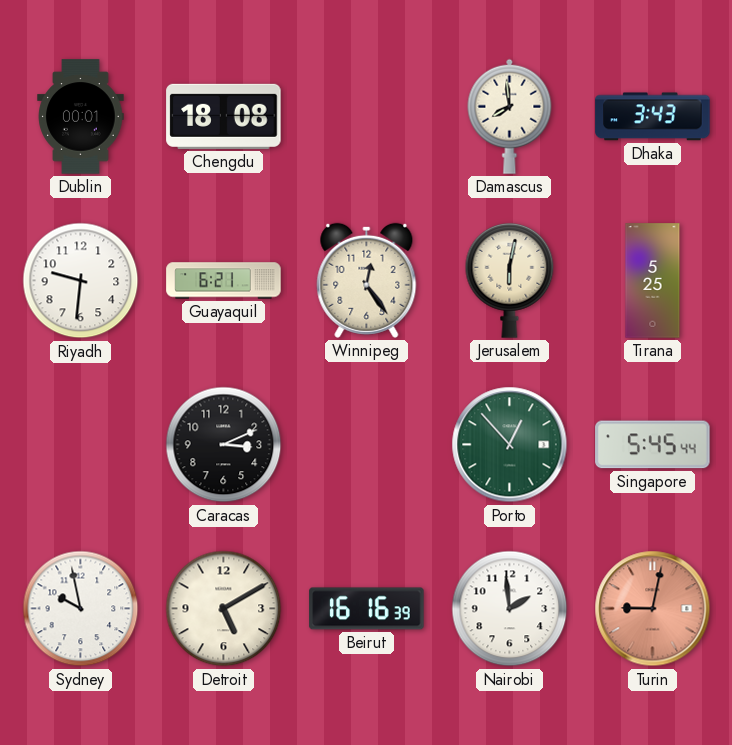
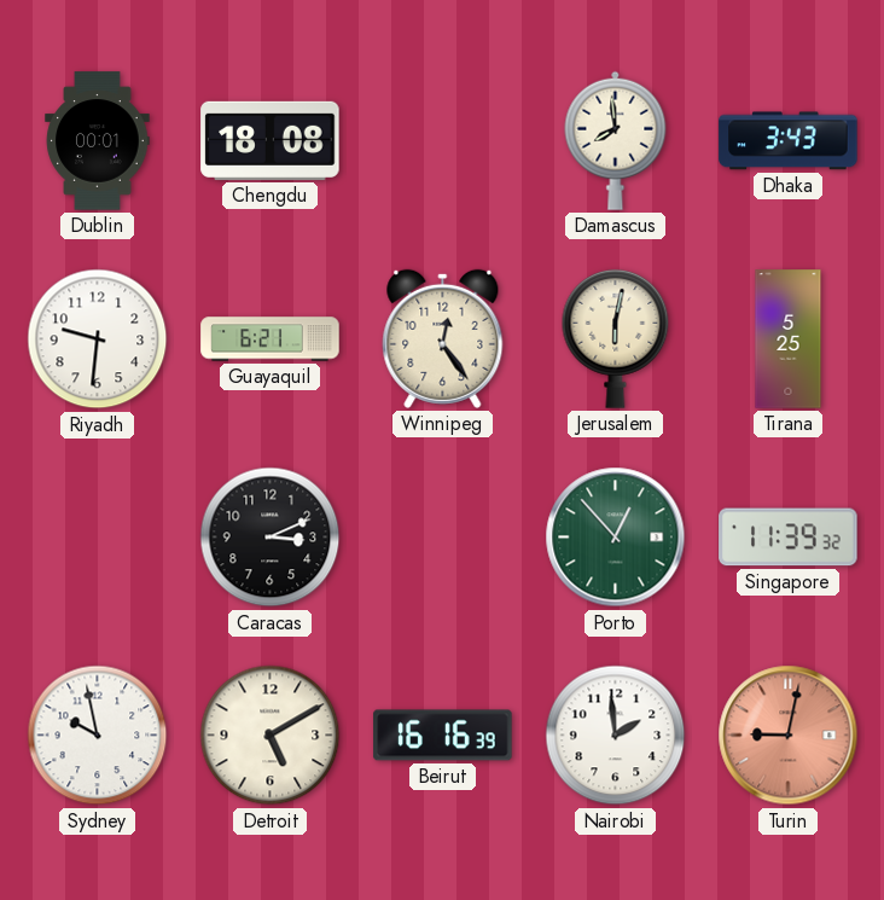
Singapore: 5:45 -> 11:39 (789, 538)
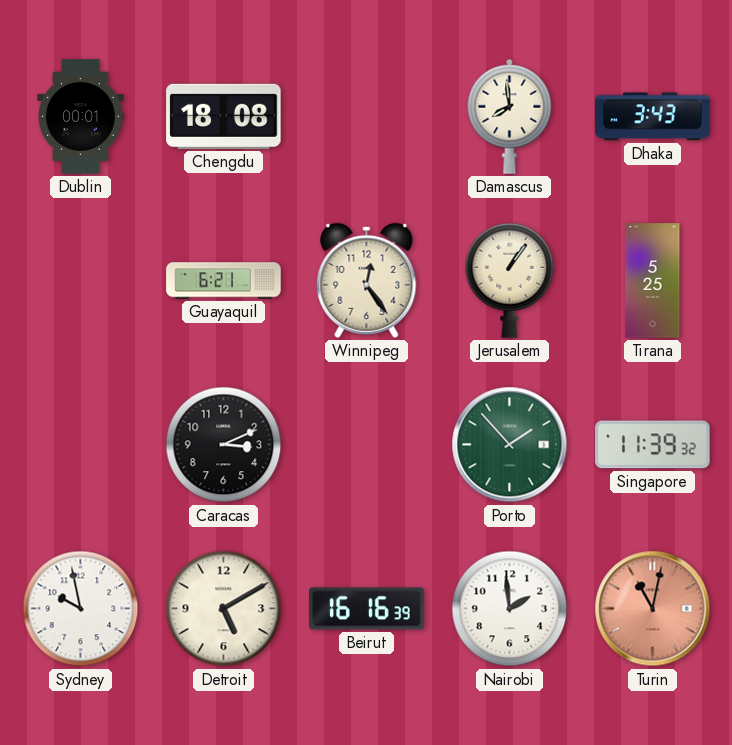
Riyadh: 9:31 -> none (98, 339)
Jerusalem: 6:02 -> 1:06 (510, 280)
Porto: 12:53 -> 1:53 (510, 445)
Turin: 9:02 -> 11:02 (653, 609)
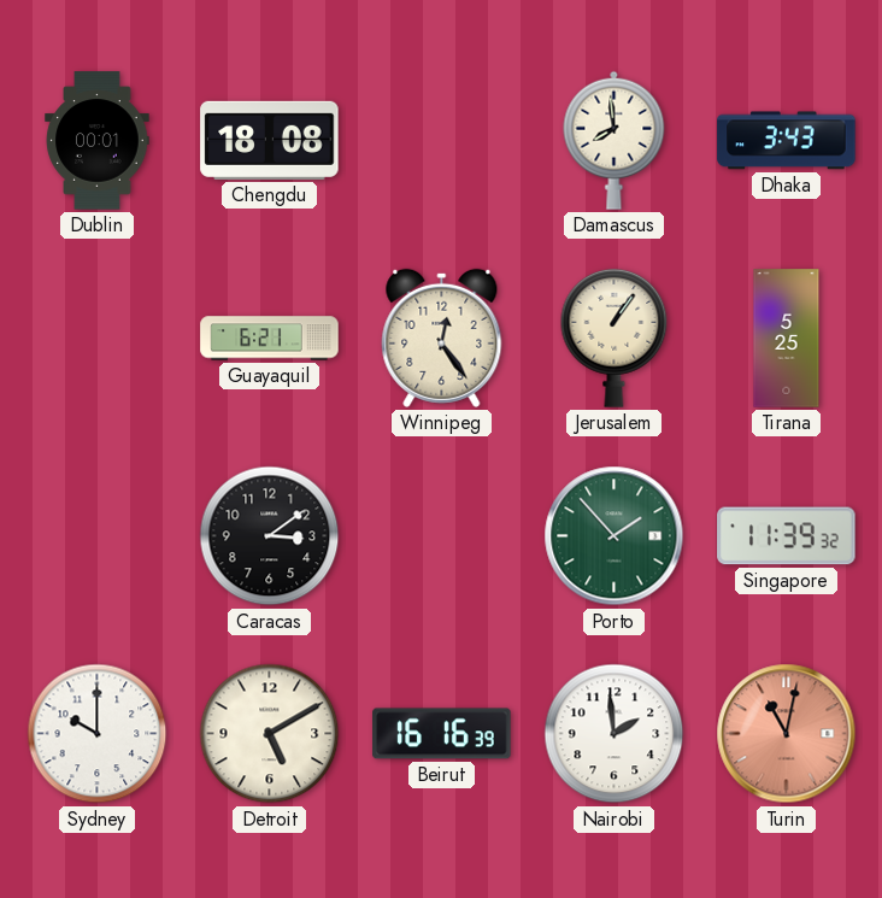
Caracas: 3:11 -> 3:09 (270, 536)
Sydney: 9:58 -> 10:00 (98, 734)
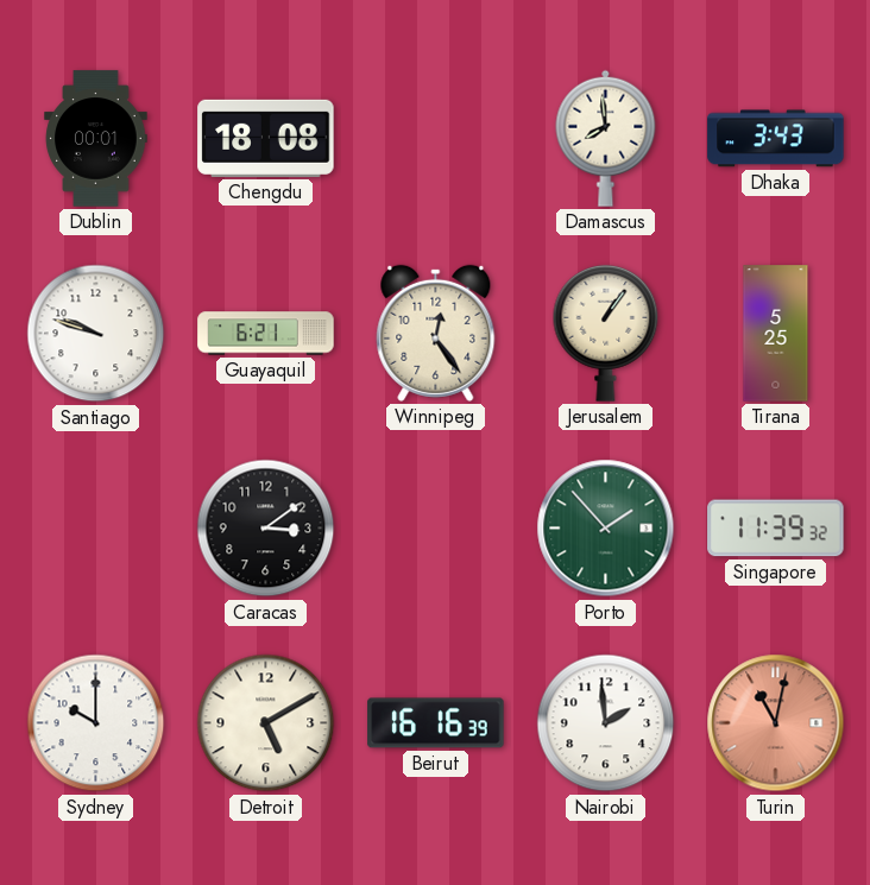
Santiago: none -> 9:48 (96, 334)
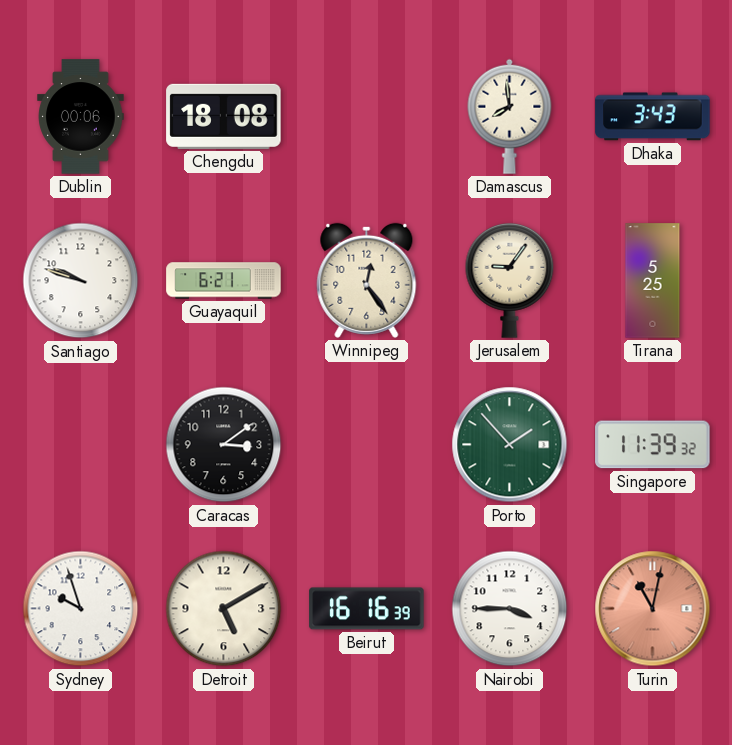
Dublin: 00:01 -> 00:06 (81, 117)
Jerusalem: 1:06 -> 9:06 (510, 280)
Sydney: 10:00 -> 9:57 (81, 609)
Nairobi: 1:59 -> 3:45 (510, 609)
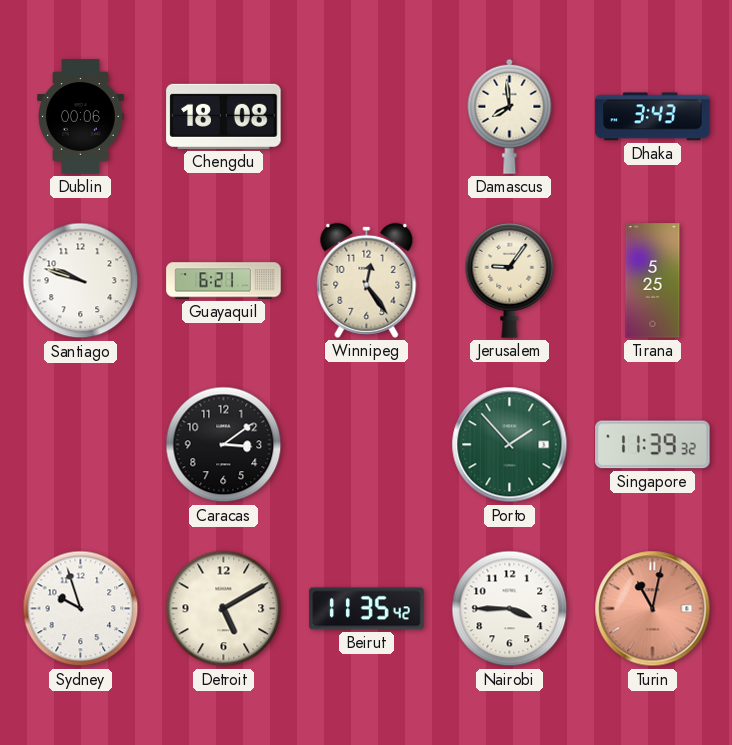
Beirut: 16:16 -> 11:35 (367, 609)
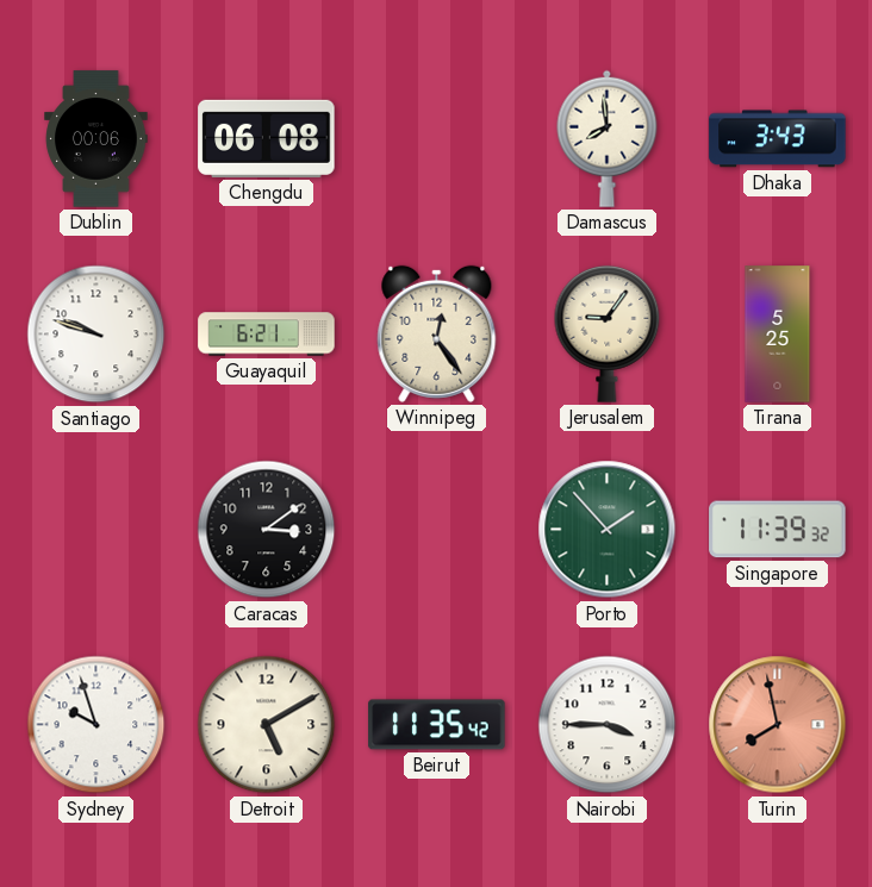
Chengdu: 18:08 -> 06:08 (267, 138)
Turin: 11:02 -> 7:58 (778, 725)
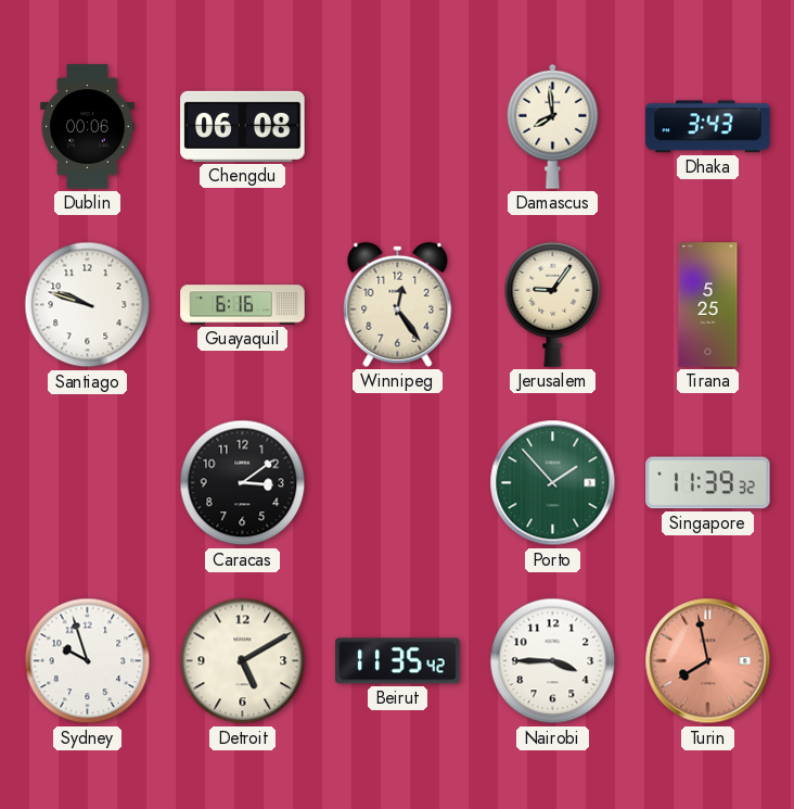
Guayaquil: 6:21 -> 6:16 (243, 305)
